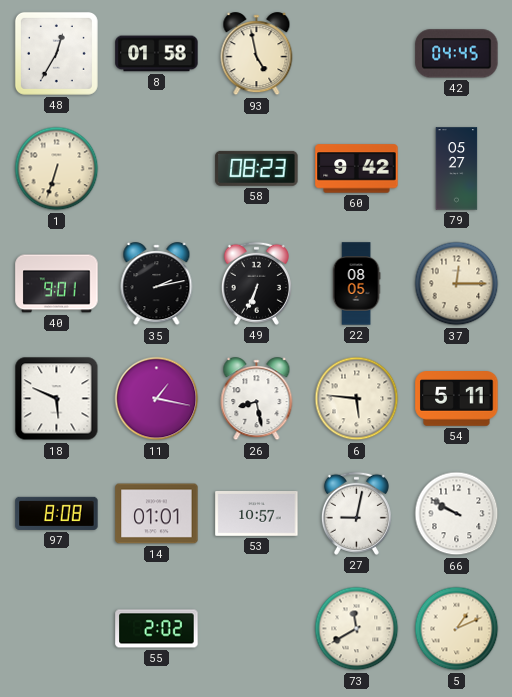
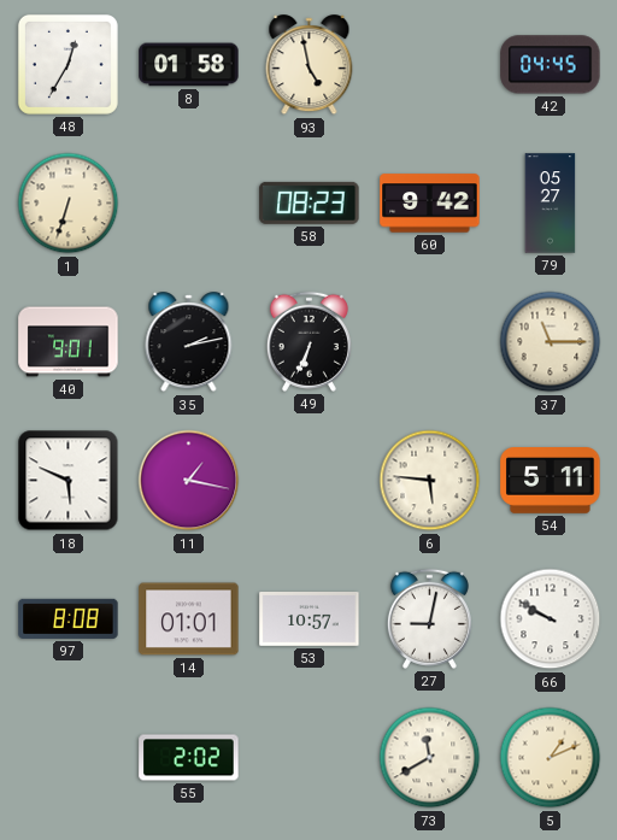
22: 08:05 -> none (356, 284)
37: 12:15 -> 11:15 (551, 342)
26: 8:28 -> none (257, 399)
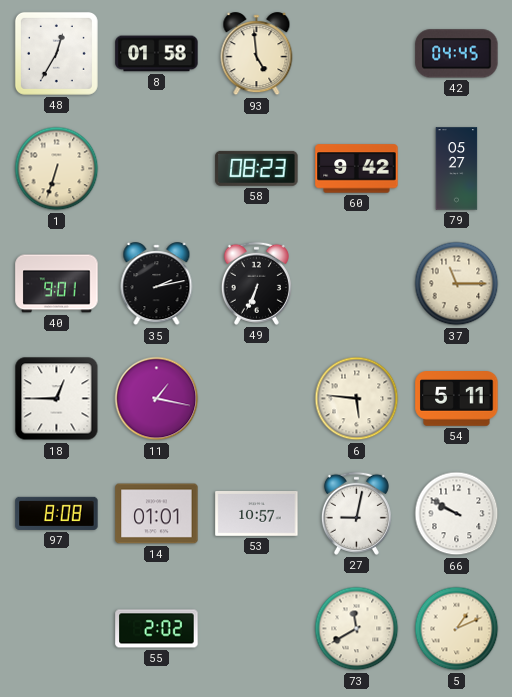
93: 4:58 -> 4:59 (257, 54)
18: 5:49 -> 12:45 (57, 399)
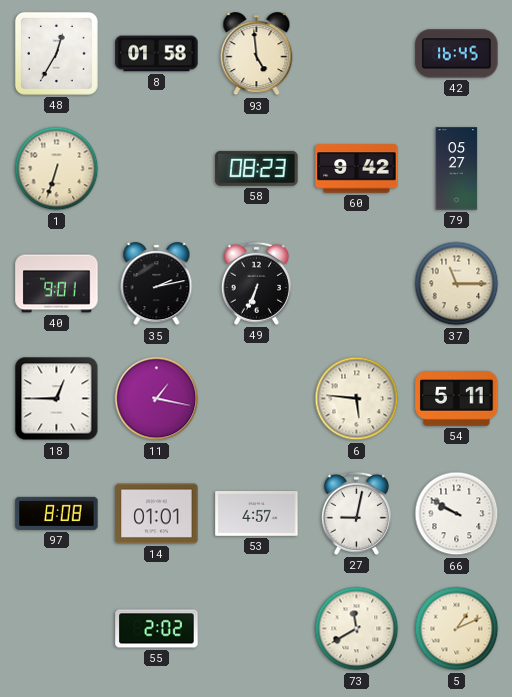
42: 04:45 -> 16:45 (457, 54)
53: 10:57 -> 4:57 (257, 514)
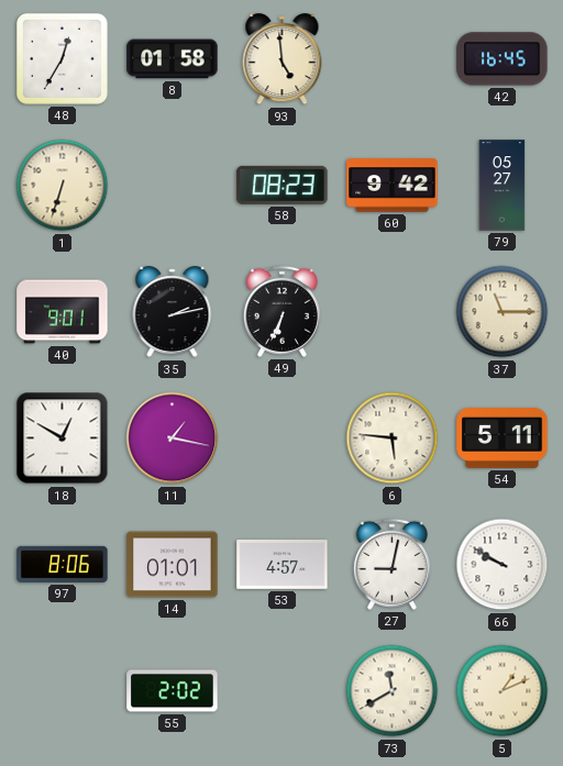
18: 12:45 -> 12:50 (63, 438)
97: 8:08 -> 8:06 (63, 564)
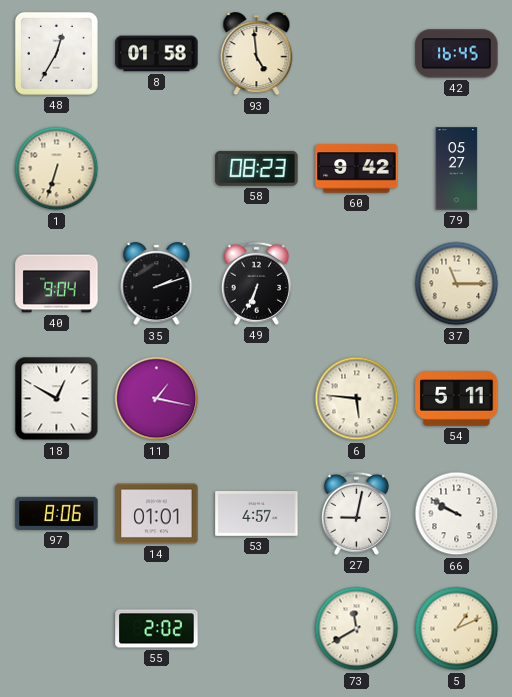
40: 9:01 -> 9:04 (57, 284)
35: 2:13 -> 2:12 (157, 284)
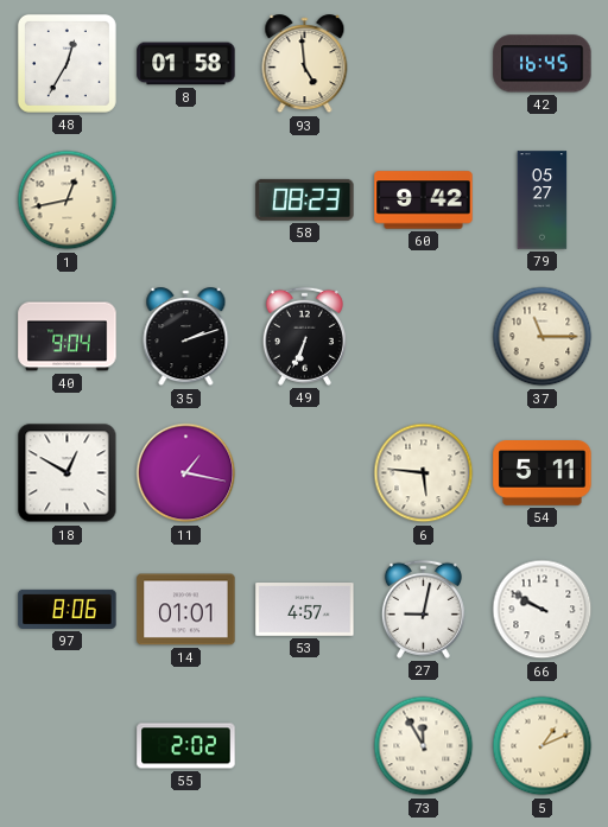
1: 6:33 -> 12:43 (68, 201)
73: 11:40 -> 11:55 (424, 746)
